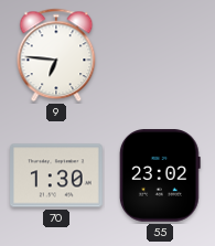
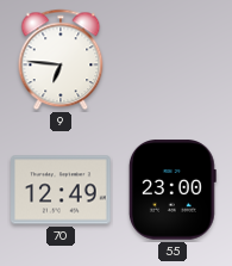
70: 1:30 -> 12:49 (61, 190)
55: 23:02 -> 23:00 (173, 190)
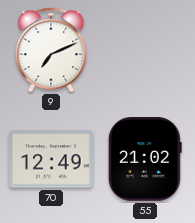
9: 6:46 -> 7:11 (51, 50)
55: 23:00 -> 21:02 (145, 159)
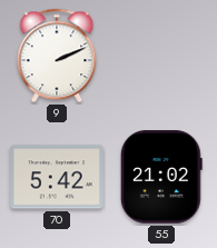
9: 7:11 -> 2:11 (57, 56)
70: 12:49 -> 5:42 (57, 177)
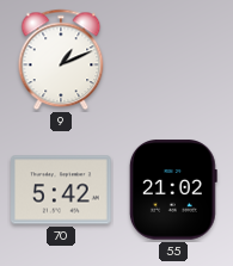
9: 2:11 -> 1:11 (61, 60)
